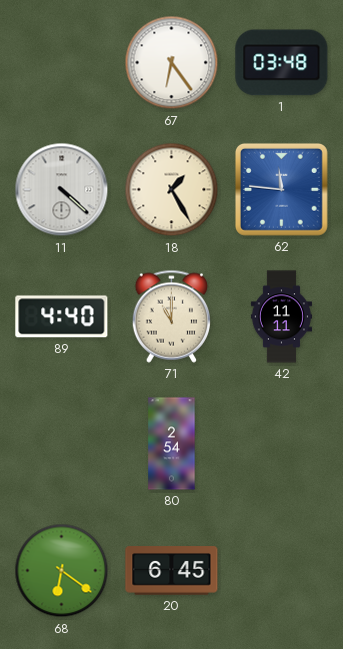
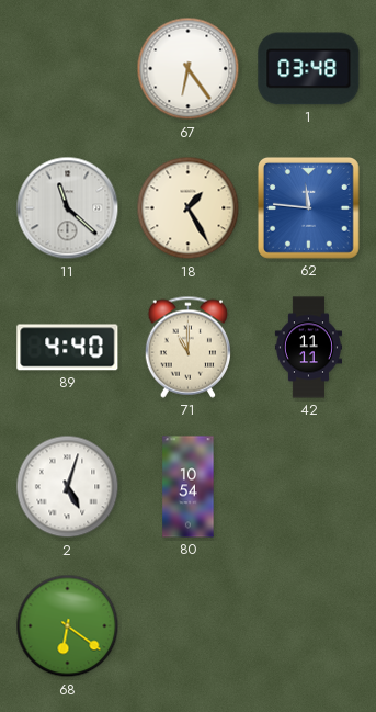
11: 4:22 -> 11:22 (68, 208)
2: none -> 5:03 (68, 487)
80: 2:54 -> 10:54 (189, 487)
20: 6:45 -> none (172, 571)
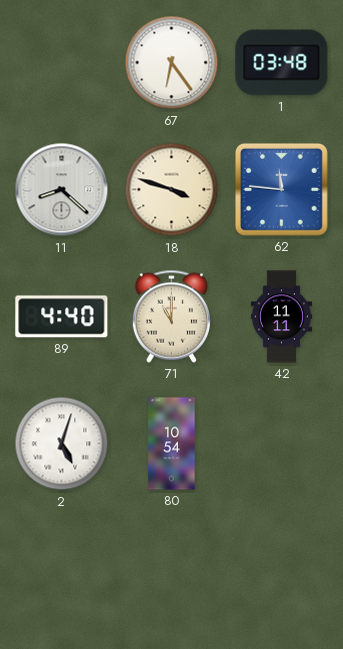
11: 11:22 -> 8:22 (62, 190)
18: 1:25 -> 3:48 (172, 190)
68: 6:21 -> none (68, 626)
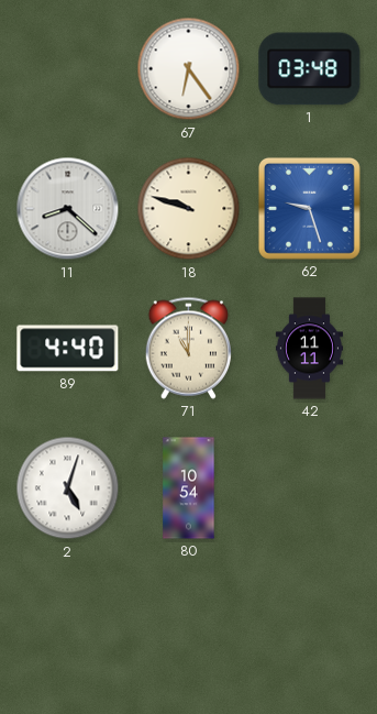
18: 3:48 -> 9:48 (189, 209)
62: 11:46 -> 9:27 (309, 208)
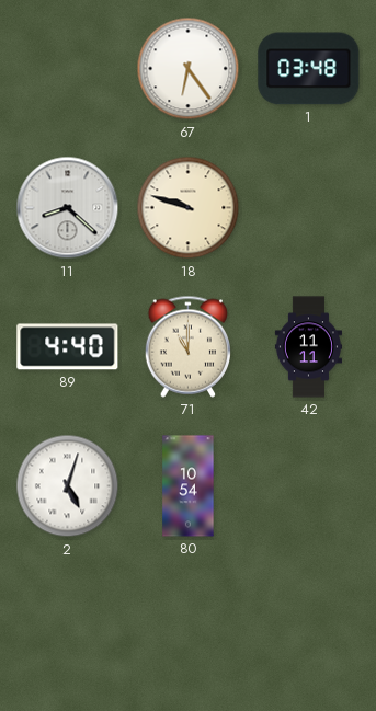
62: 9:27 -> none (309, 208)
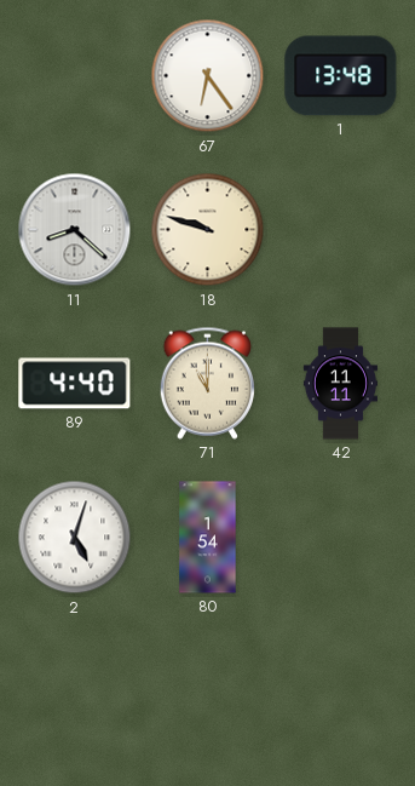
1: 03:48 -> 13:48 (341, 76)
80: 10:54 -> 1:54 (208, 538)
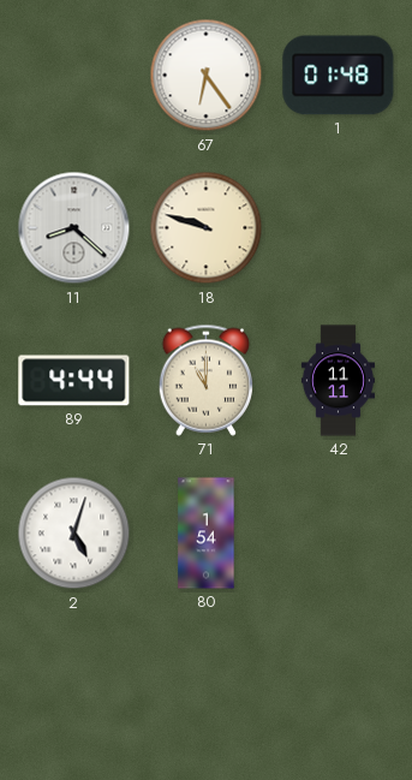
1: 13:48 -> 01:48 (339, 76)
89: 4:40 -> 4:44 (74, 381)
